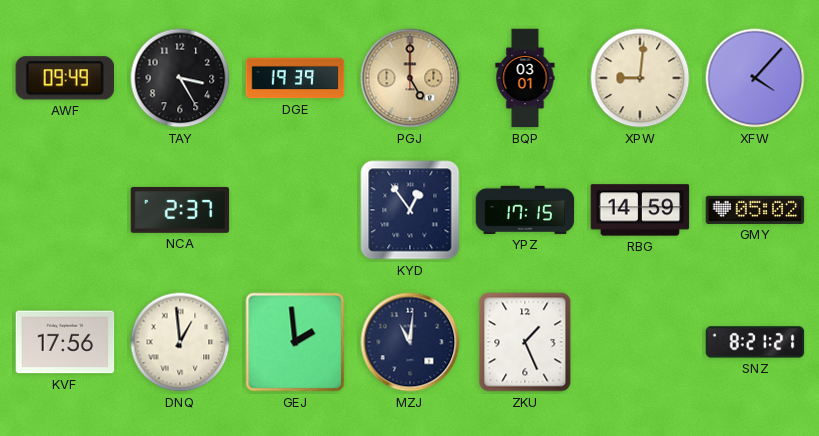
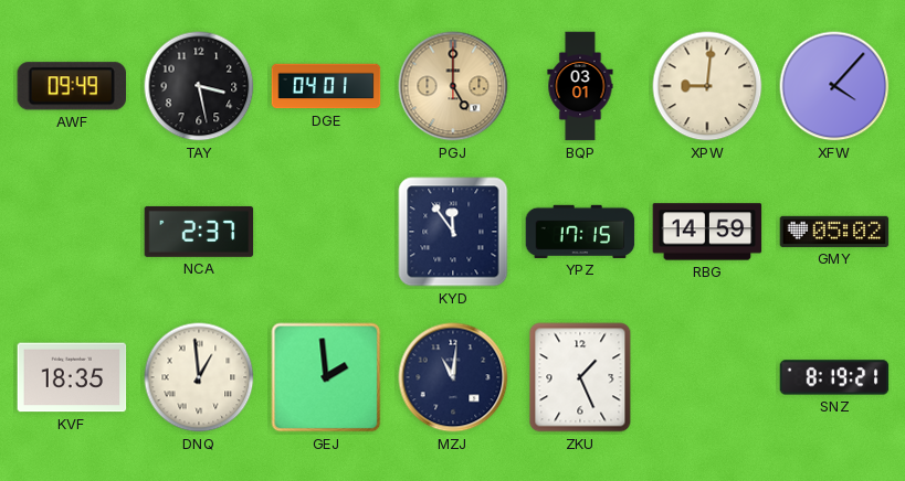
TAY: 3:25 -> 3:28 (199, 86)
DGE: 19:39 -> 04:01 (326, 86)
KYD: 12:54 -> 11:54 (453, 232)
KVF: 17:56 -> 18:35 (72, 377)
SNZ: 8:21 -> 8:19 (834, 377)
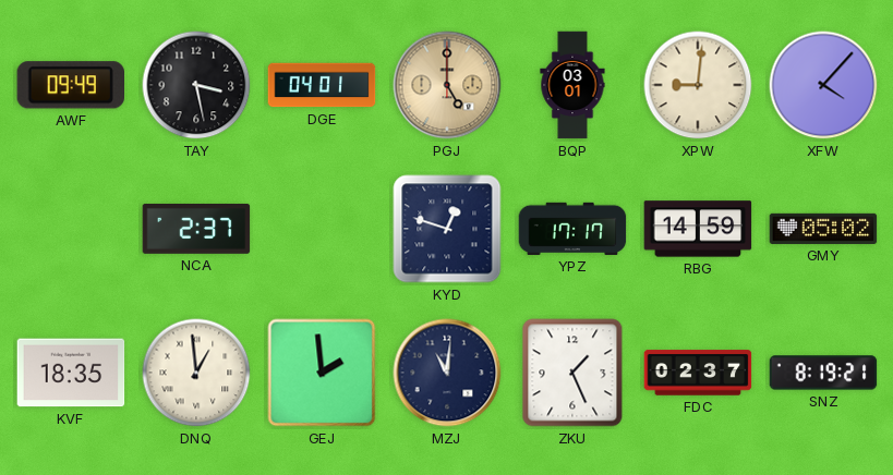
KYD: 11:54 -> 12:48 (447, 229)
YPZ: 17:15 -> 17:17 (572, 229)
FDC: none -> 02:37 (698, 373)
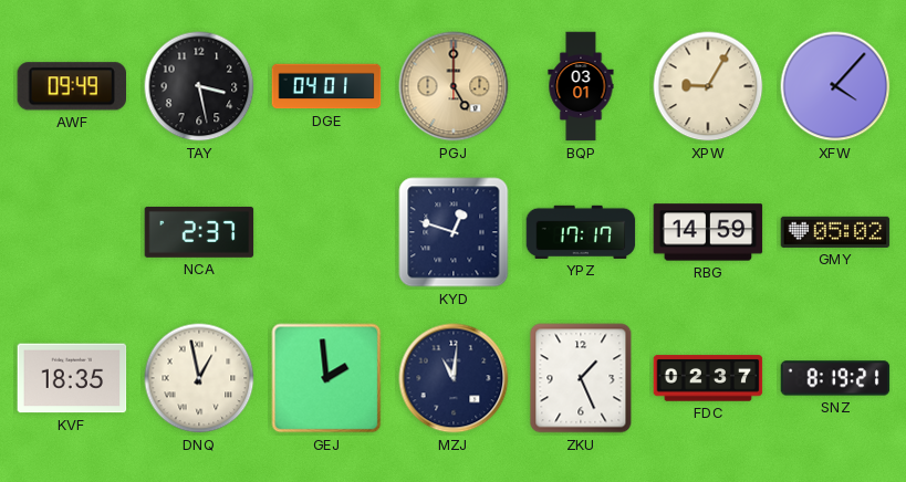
XPW: 9:01 -> 9:05 (708, 86)
DNQ: 12:59 -> 12:58 (199, 378)
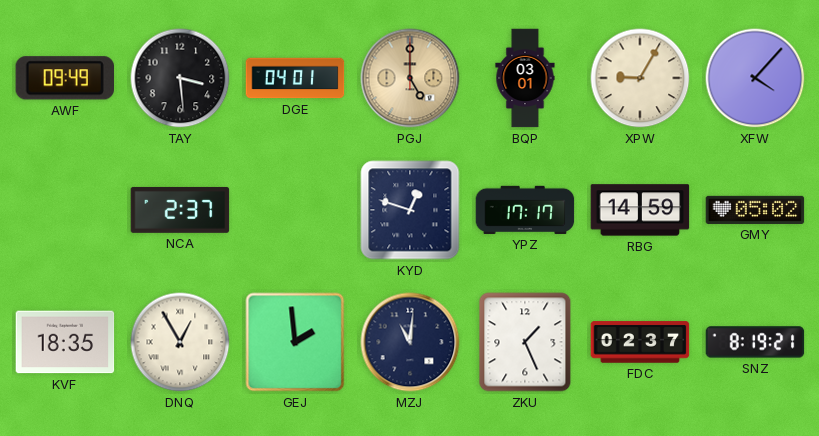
TAY: 3:28 -> 3:29 (180, 78)
DNQ: 12:58 -> 12:55 (180, 342)
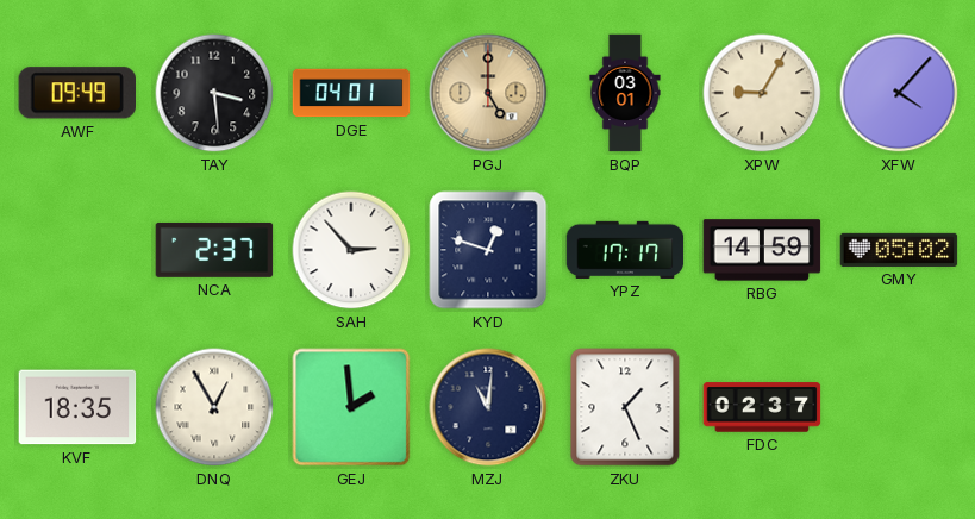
SAH: none -> 2:53 (351, 250)
SNZ: 8:19 -> none (755, 342)
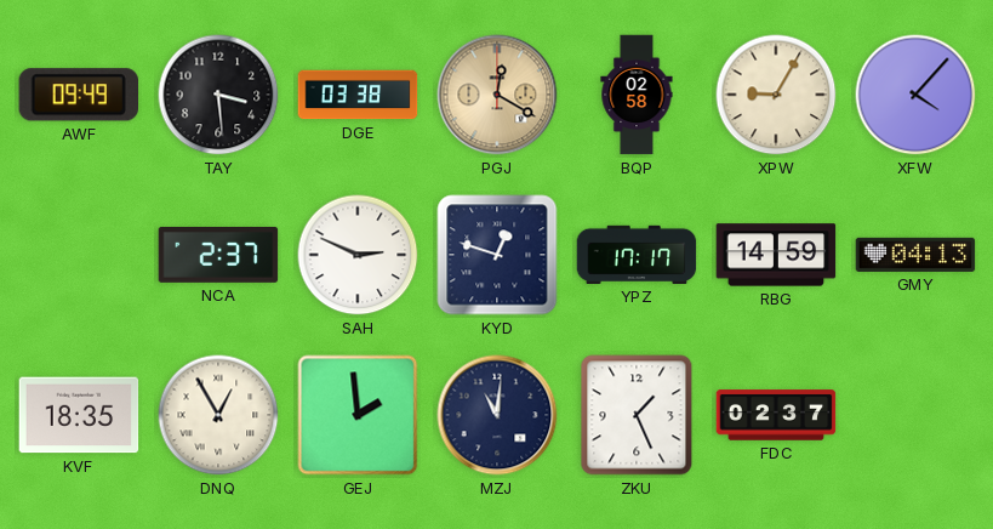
DGE: 04:01 -> 03:38 (358, 95)
PGJ: 5:00 -> 12:20 (497, 95)
BQP: 03:01 -> 02:58 (637, 95)
SAH: 2:53 -> 2:49 (358, 255)
GMY: 05:02 -> 04:13 (915, 255)
